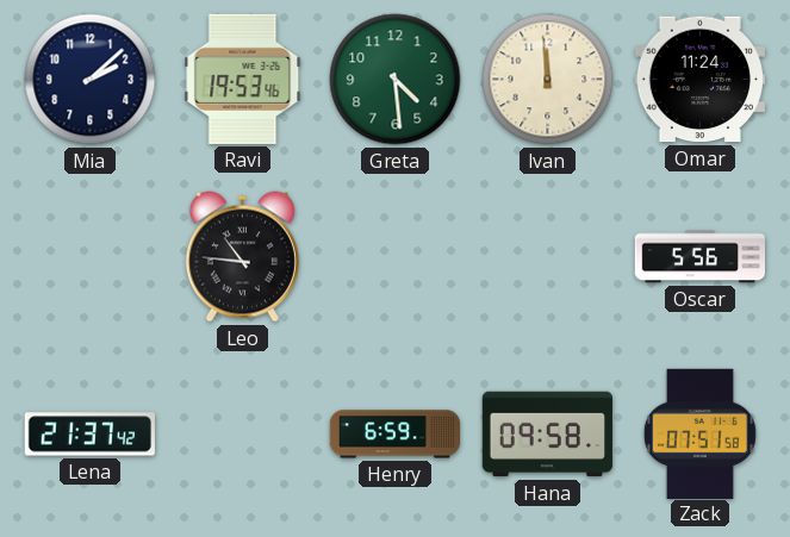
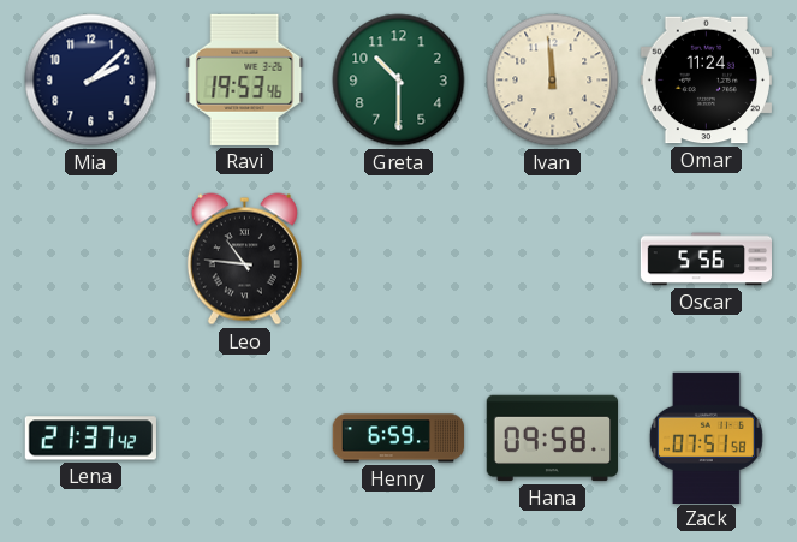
Greta: 4:29 -> 10:30 (399, 81)
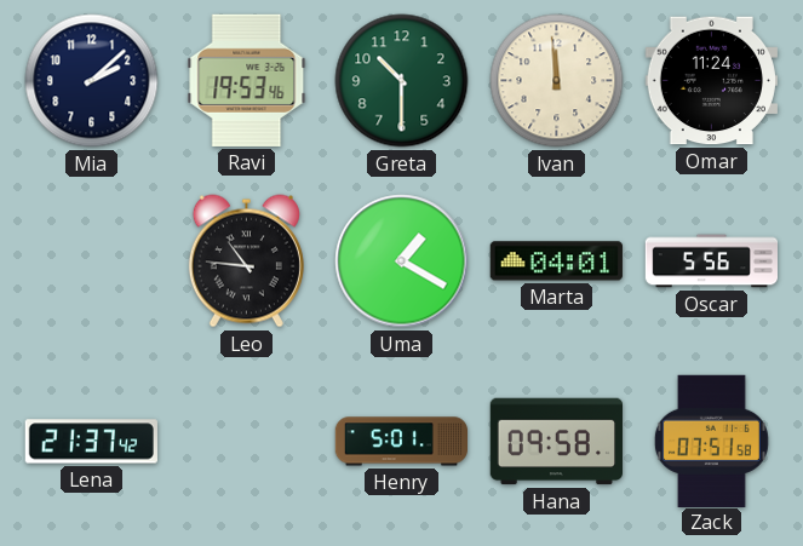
Uma: none -> 1:20 (402, 261)
Marta: none -> 04:01 (556, 261)
Henry: 6:59 -> 5:01 (401, 442)
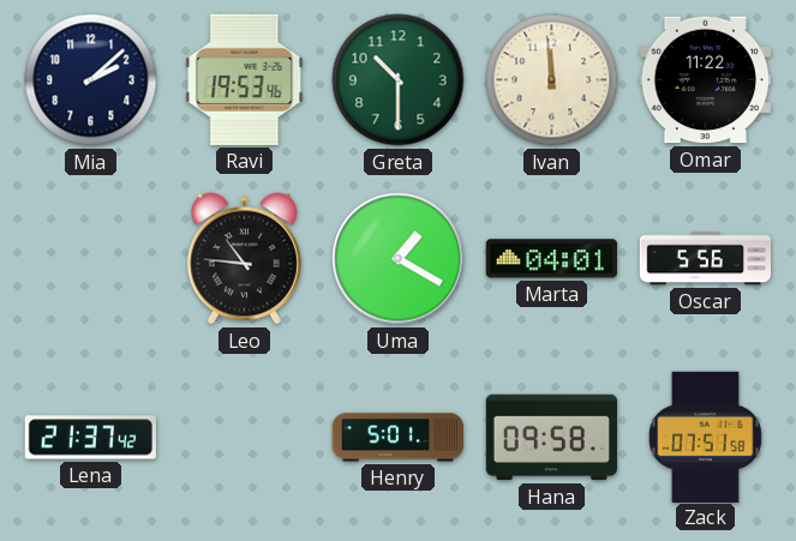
Omar: 11:24 -> 11:22 (705, 80)
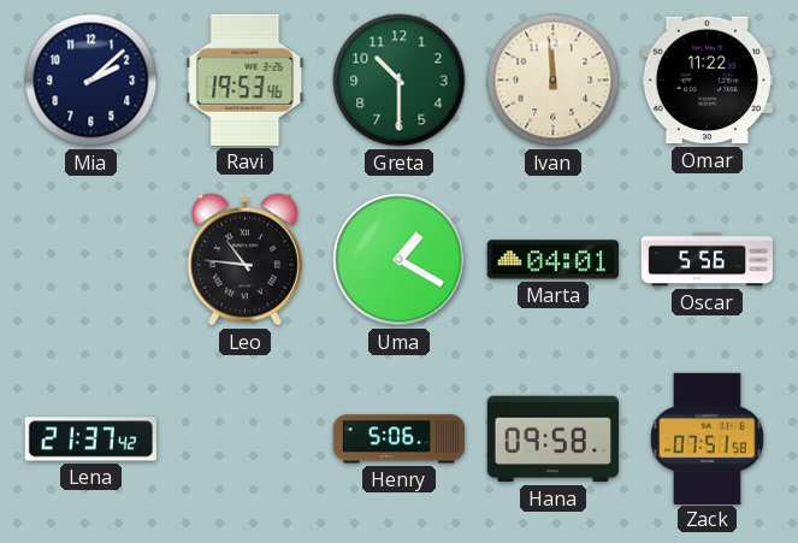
Henry: 5:01 -> 5:06 (398, 439)
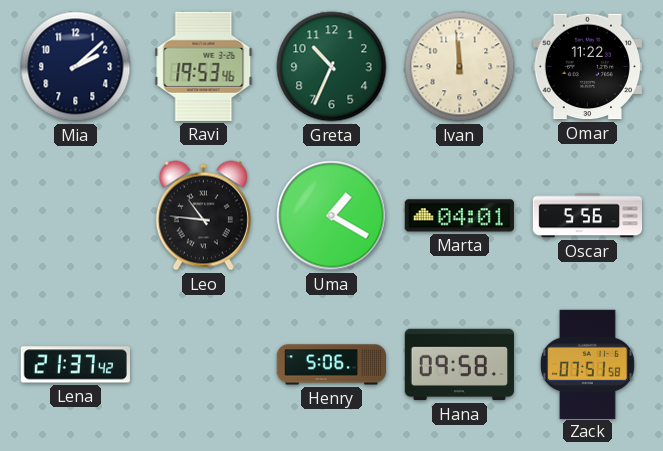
Greta: 10:30 -> 10:34 (332, 67)
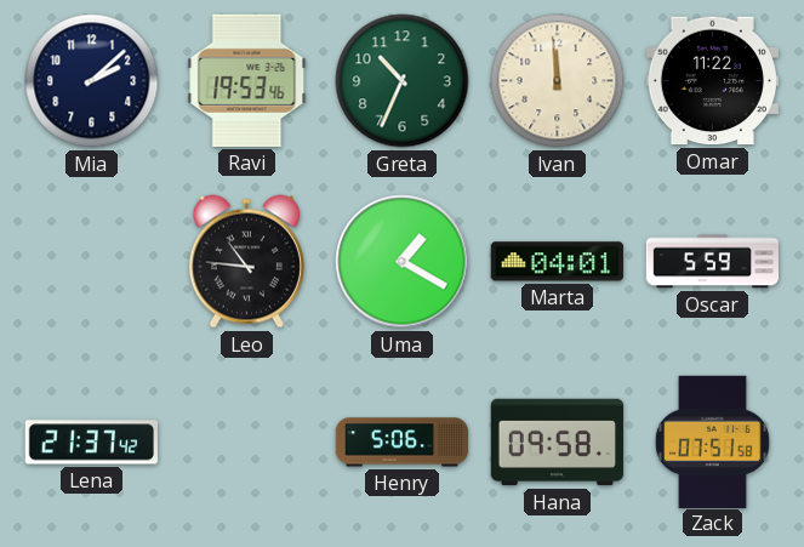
Oscar: 5:56 -> 5:59 (713, 262)
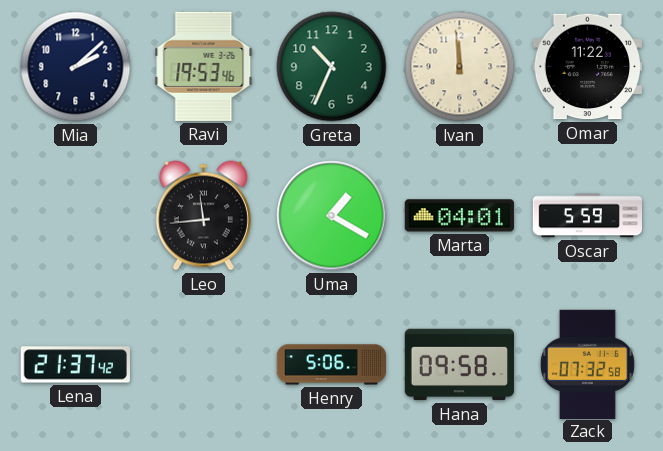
Leo: 10:46 -> 11:44 (203, 216)
Zack: 07:51 -> 07:32 (587, 364)
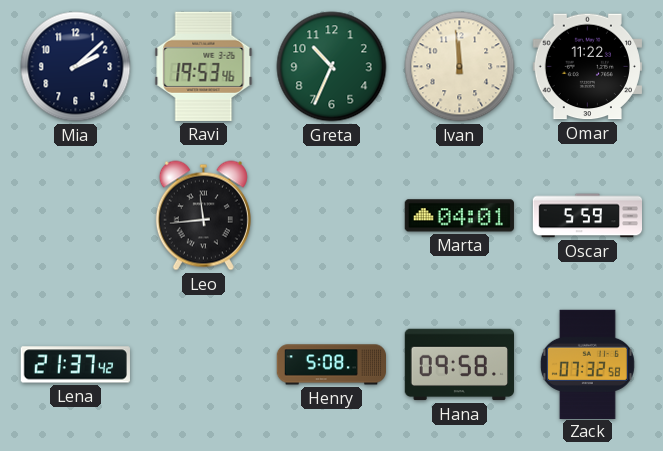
Uma: 1:20 -> none (332, 216)
Henry: 5:06 -> 5:08 (331, 365)
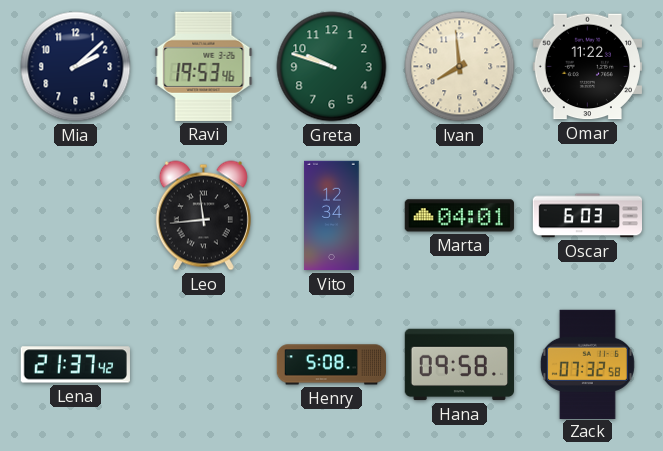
Greta: 10:34 -> 9:48 (332, 67)
Ivan: 11:59 -> 7:59 (460, 67)
Vito: none -> 12:34 (332, 216)
Oscar: 5:59 -> 6:03 (588, 216)
